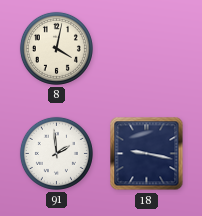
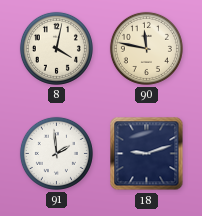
90: none -> 11:47 (146, 48)
18: 9:17 -> 9:12 (147, 154)
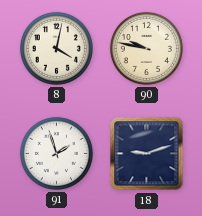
90: 11:47 -> 9:47 (146, 48)
91: 1:59 -> 1:57 (56, 153)
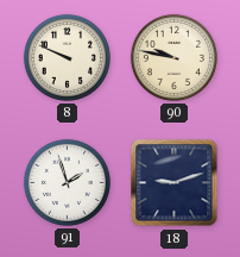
8: 4:02 -> 9:49 (67, 57)
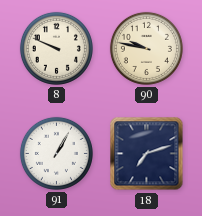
91: 1:57 -> 1:05 (56, 153)
18: 9:12 -> 7:12 (147, 154)
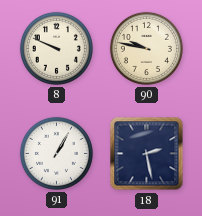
18: 7:12 -> 2:28 (147, 154)
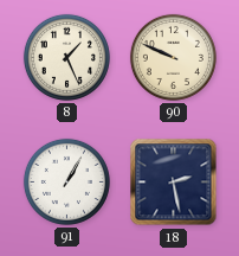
8: 9:49 -> 1:26 (66, 57)
90: 9:47 -> 9:49 (173, 57)
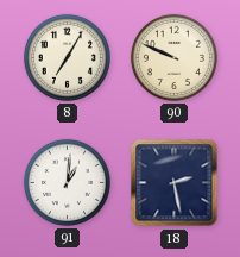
8: 1:26 -> 7:05 (67, 57)
91: 1:05 -> 1:01 (67, 182)
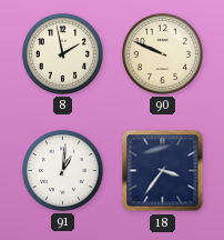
8: 7:05 -> 1:58 (62, 53)
18: 2:28 -> 3:36 (163, 171)
